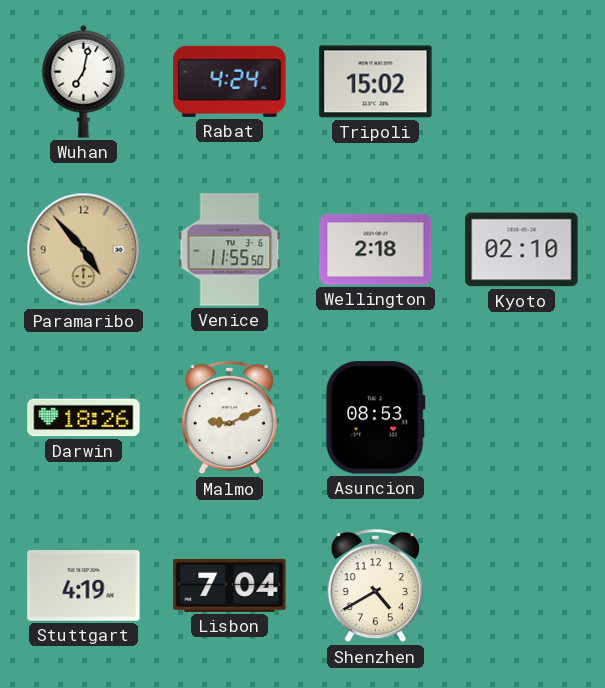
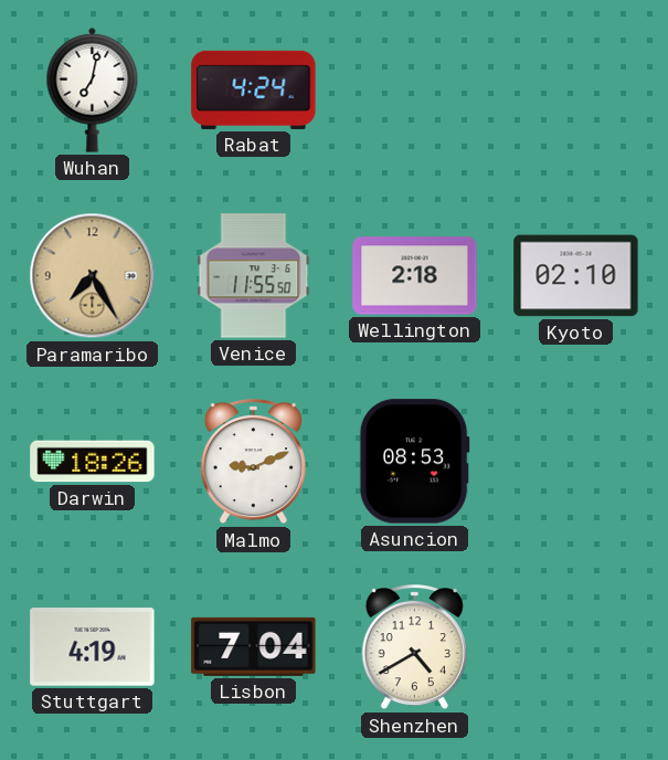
Tripoli: 15:02 -> none (376, 82)
Paramaribo: 4:53 -> 7:25 (93, 276)
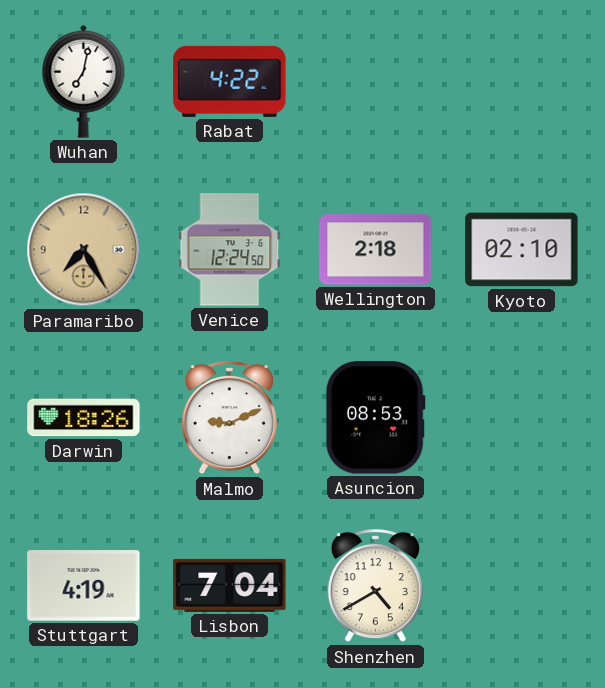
Rabat: 4:24 -> 4:22 (230, 81)
Venice: 11:55 -> 12:24 (230, 250)
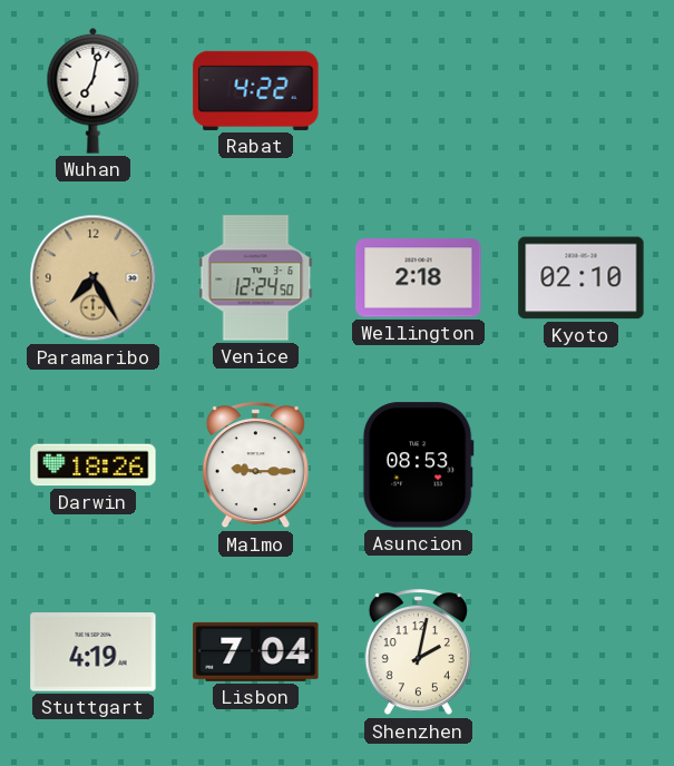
Malmo: 9:11 -> 9:15 (255, 467)
Shenzhen: 4:40 -> 2:02 (418, 654)
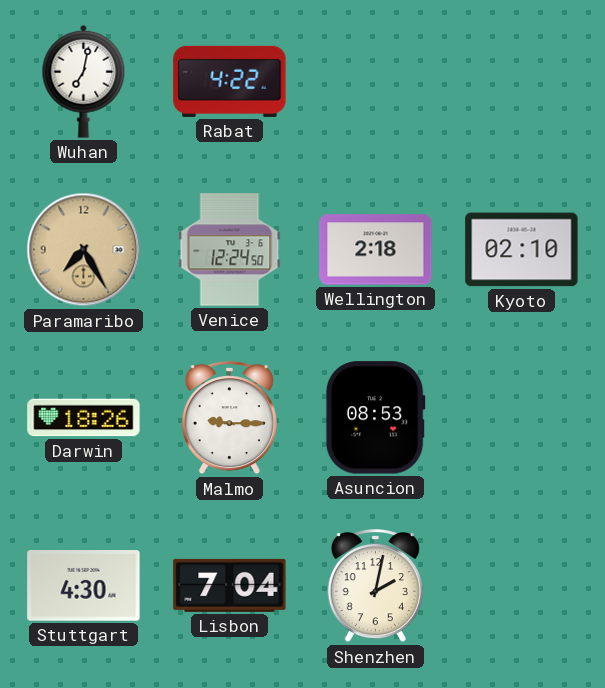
Stuttgart: 4:19 -> 4:30 (84, 586)
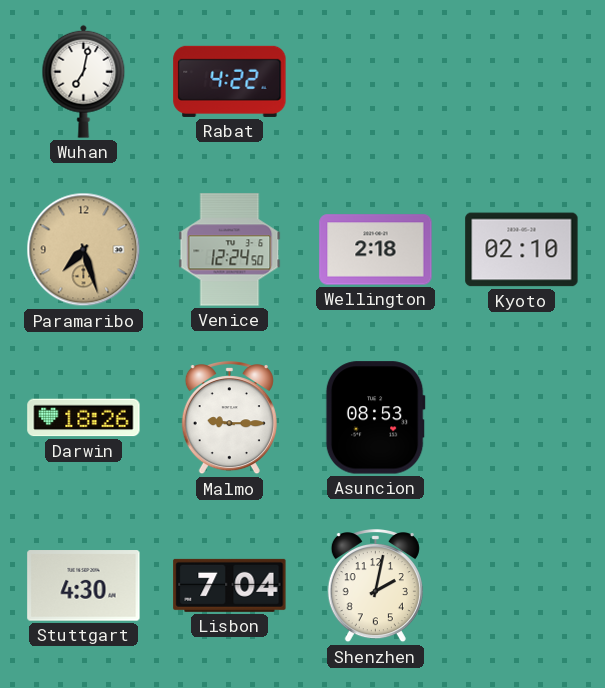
Paramaribo: 7:25 -> 7:27 (84, 250)
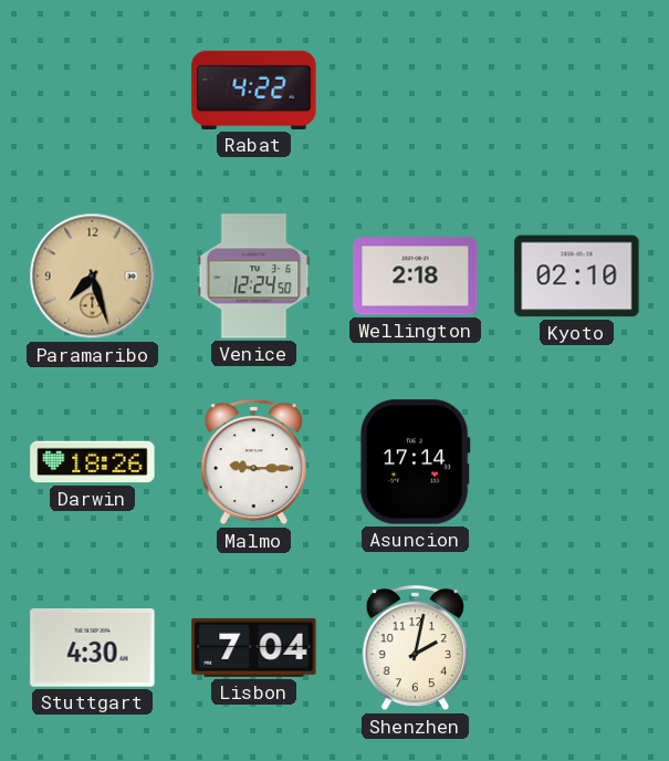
Wuhan: 7:02 -> none (84, 81)
Asuncion: 08:53 -> 17:14 (415, 462)
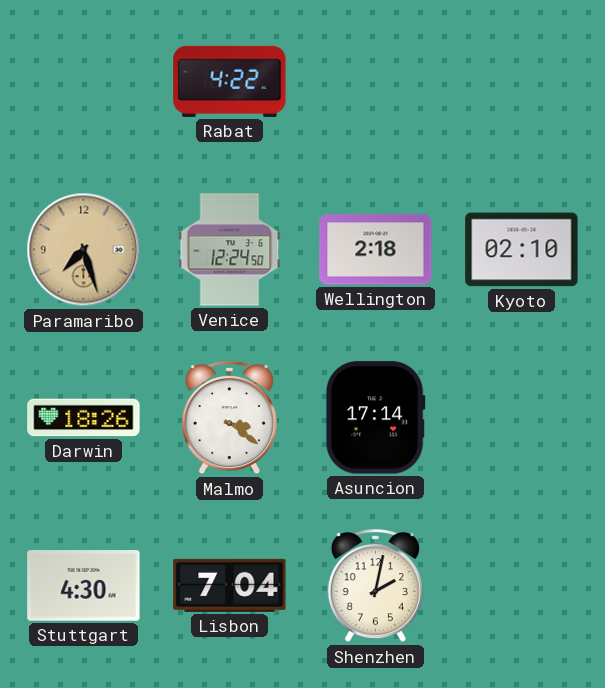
Malmo: 9:15 -> 3:21 (229, 419)
